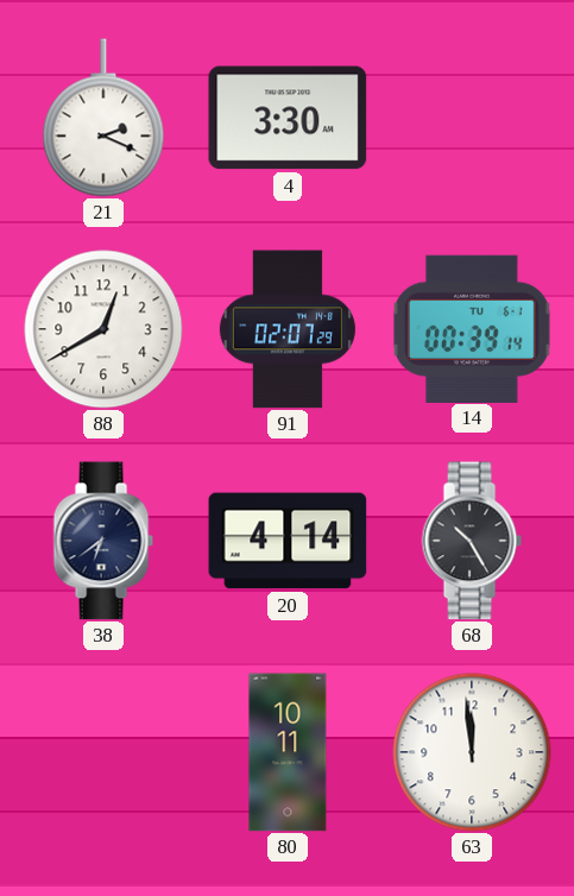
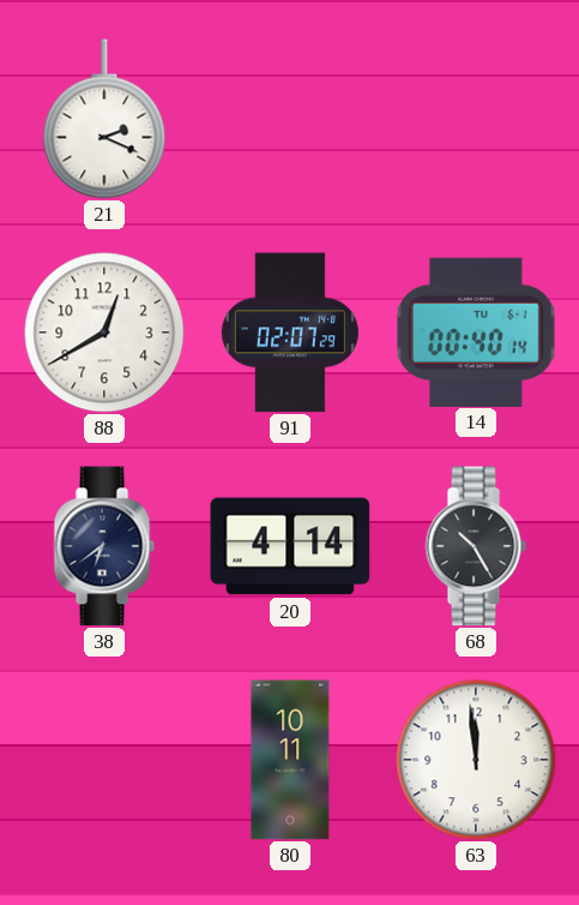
4: 3:30 -> none (288, 118)
14: 00:39 -> 00:40 (476, 331)
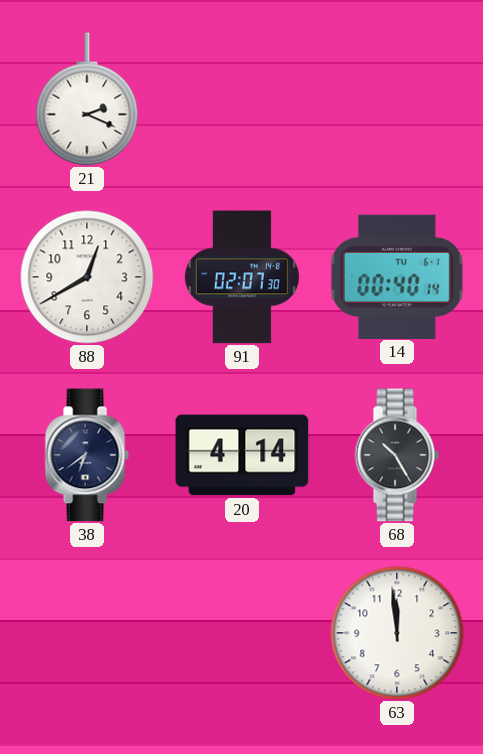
91: 02:07:29 -> 02:07:30 (242, 277)
80: 10:11 -> none (290, 760)
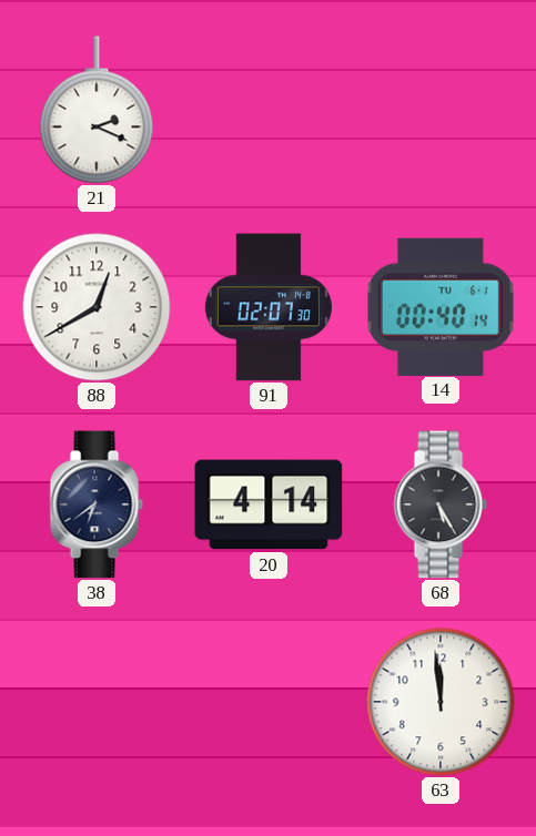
68: 10:25 -> 5:25 (441, 504)
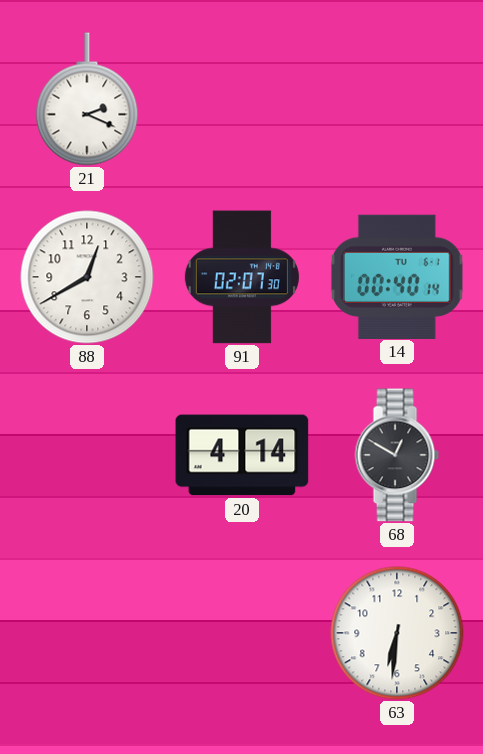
38: 6:39 -> none (97, 504)
68: 5:25 -> 12:50 (397, 455)
63: 11:59 -> 6:31 (397, 633)
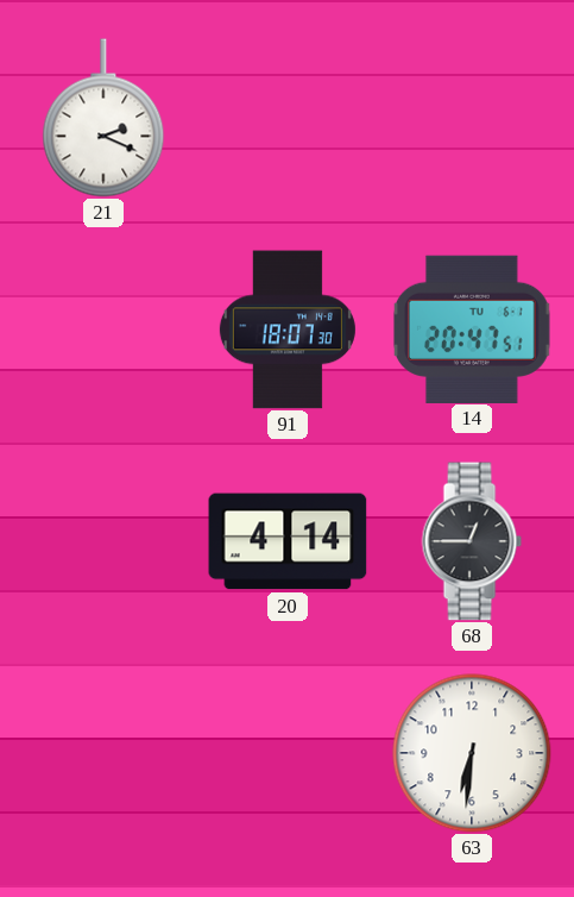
88: 12:40 -> none (87, 277)
91: 02:07 -> 18:07 (288, 330)
14: 00:40 -> 20:47 (472, 328)
68: 12:50 -> 12:45 (472, 541)
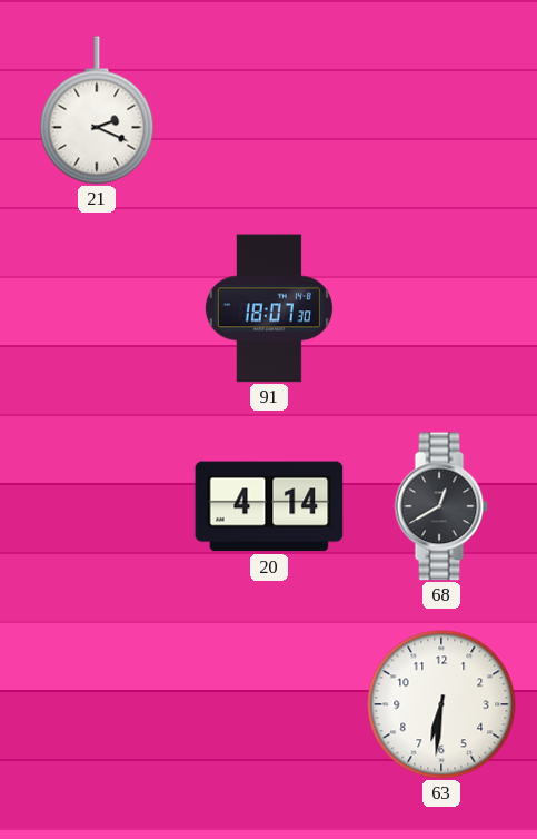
14: 20:47 -> none (472, 328)
68: 12:45 -> 12:40 (441, 506)
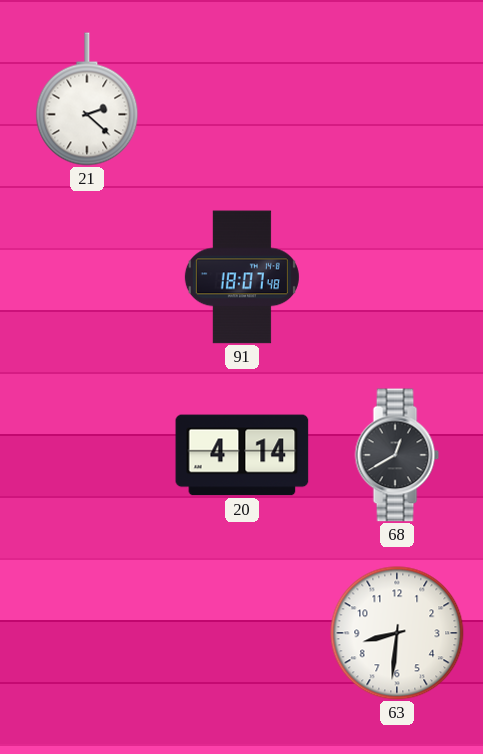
21: 2:19 -> 2:22 (87, 99)
91: 18:07:30 -> 18:07:48 (242, 277)
63: 6:31 -> 8:31 (397, 633)
